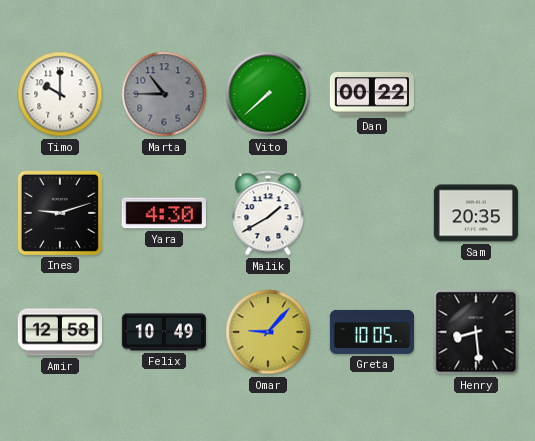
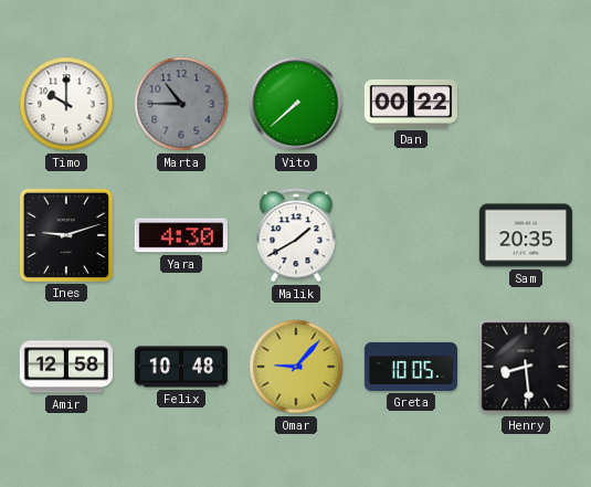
Felix: 10:49 -> 10:48 (180, 367)
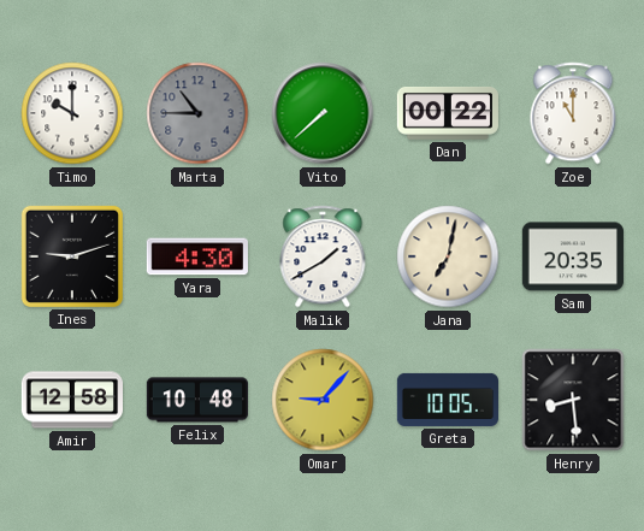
Zoe: none -> 11:00 (573, 113)
Jana: none -> 7:02 (448, 256)
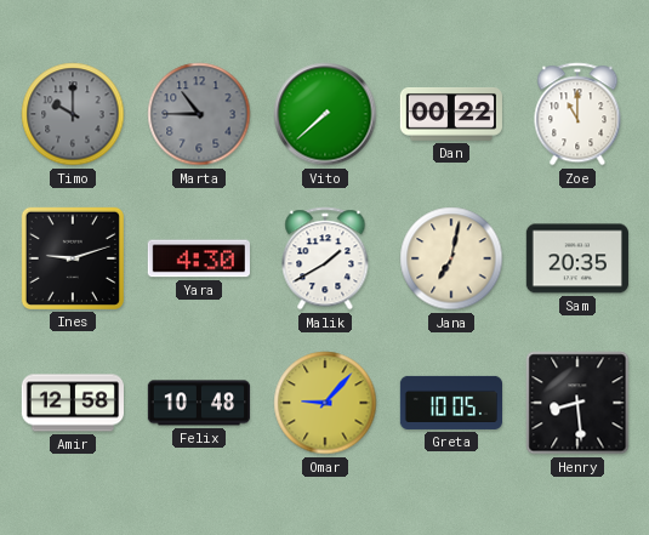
Timo dial: white -> grey (73, 114)
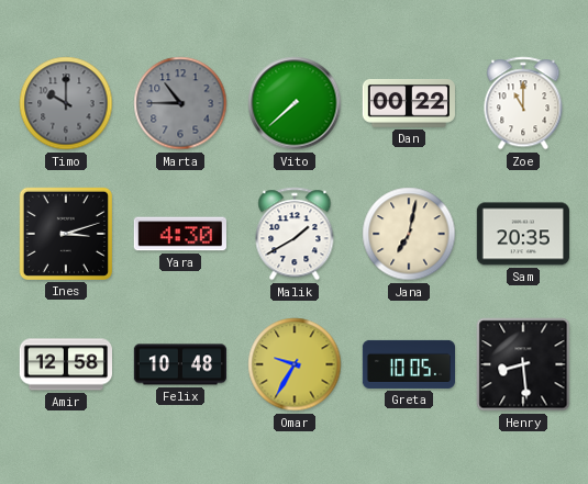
Ines: 9:12 -> 3:12 (66, 234)
Omar: 9:07 -> 9:35 (295, 364)
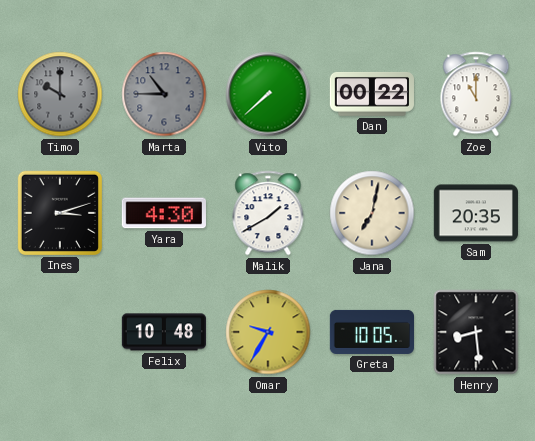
Amir: 12:58 -> none (65, 364)
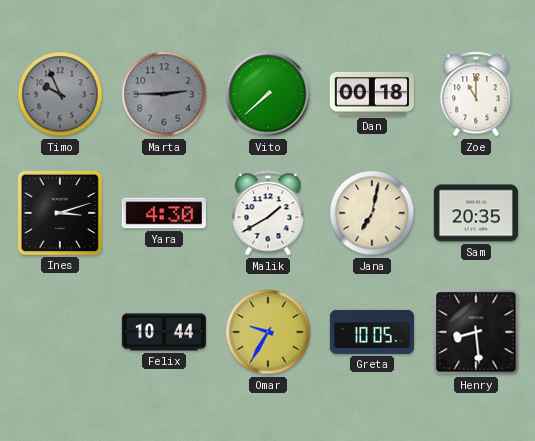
Timo: 10:00 -> 9:56 (60, 94)
Marta: 10:45 -> 2:45 (164, 94)
Dan: 00:22 -> 00:18 (372, 95)
Felix: 10:48 -> 10:44 (163, 332)
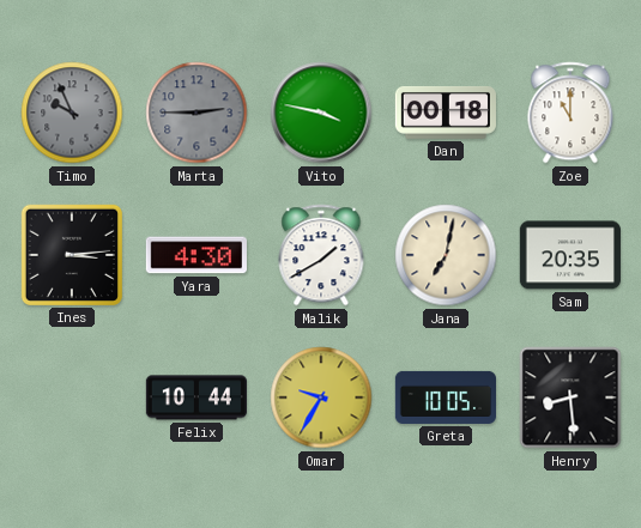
Vito: 7:38 -> 3:47 (321, 113)
Ines: 3:12 -> 3:14 (72, 255)
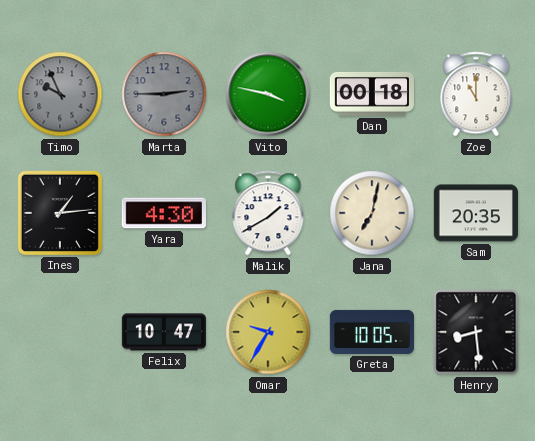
Ines: 3:14 -> 1:14 (60, 213)
Felix: 10:44 -> 10:47 (163, 332)
